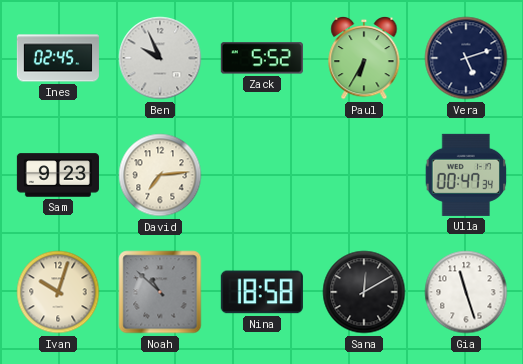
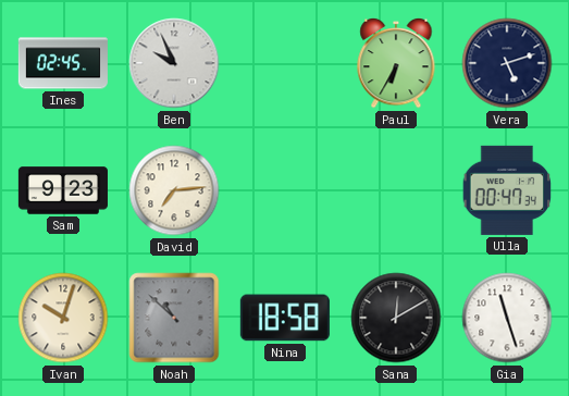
Zack: 5:52 -> none (262, 58)
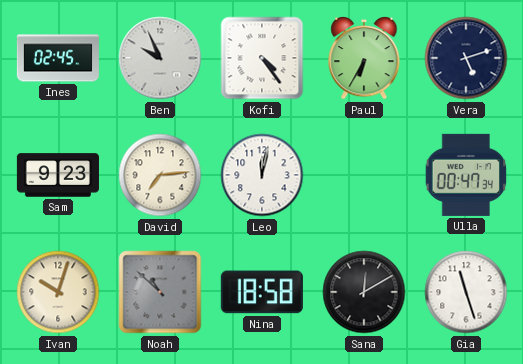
Kofi: none -> 4:24 (262, 58)
Leo: none -> 12:02 (262, 175)
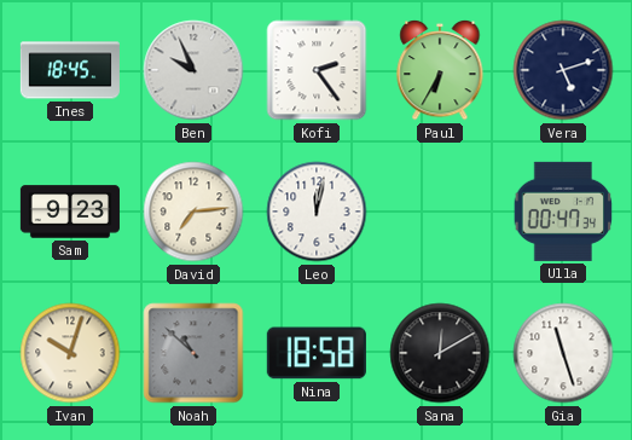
Ines: 02:45 -> 18:45 (70, 70)
Kofi: 4:24 -> 2:24 (317, 70)
